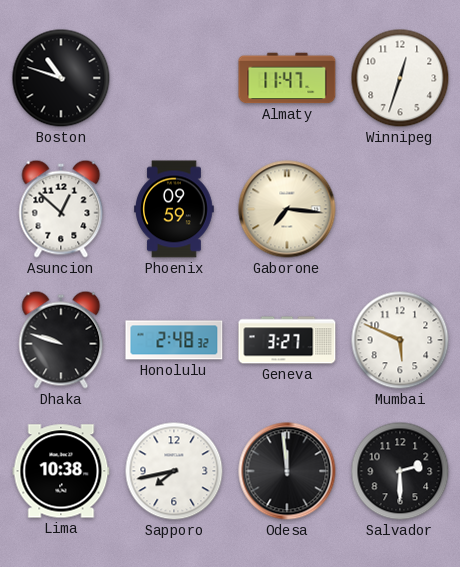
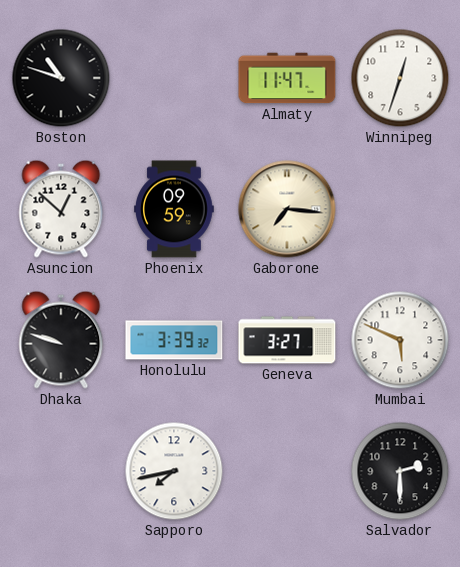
Honolulu: 2:48 -> 3:39 (174, 340)
Lima: 10:38 -> none (61, 471)
Odesa: 11:59 -> none (287, 471)
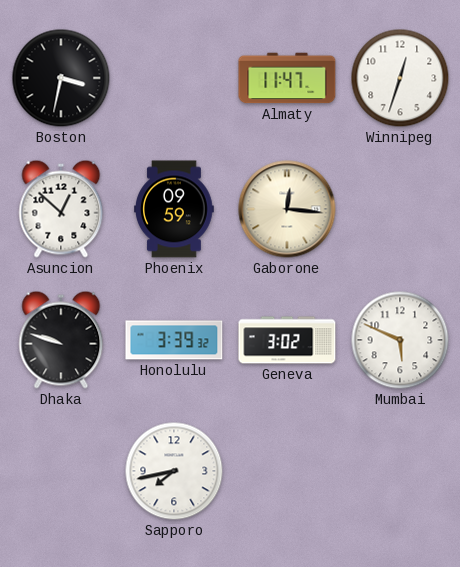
Boston: 10:48 -> 3:32 (61, 78)
Gaborone: 7:16 -> 12:16 (287, 209)
Geneva: 3:27 -> 3:02 (287, 340)
Salvador: 2:30 -> none (400, 471)
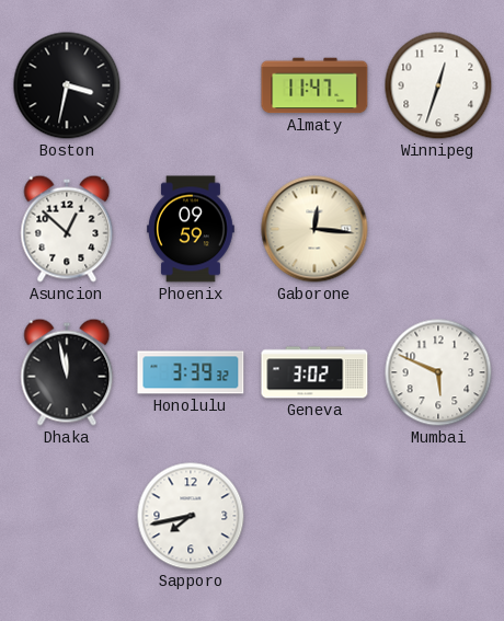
Dhaka: 9:48 -> 11:58 (67, 372)
